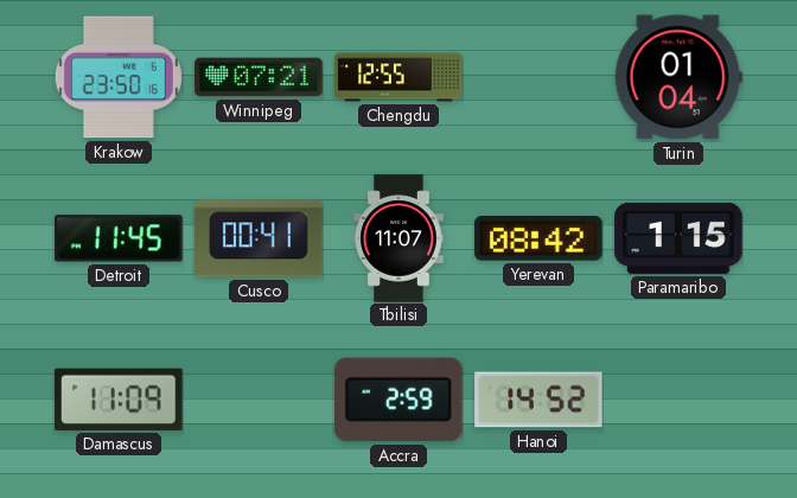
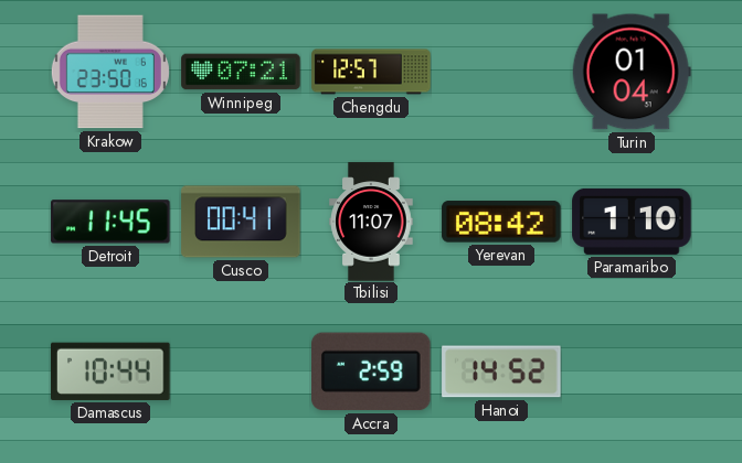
Chengdu: 12:55 -> 12:57 (371, 72)
Paramaribo: 1:15 -> 1:10 (632, 222)
Damascus: 11:09 -> 10:44 (112, 372)
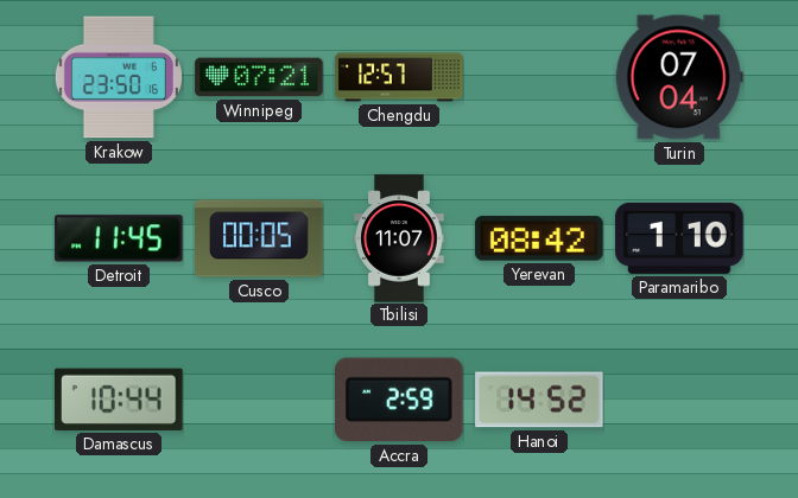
Turin: 01:04 -> 07:04 (679, 77)
Cusco: 00:41 -> 00:05 (259, 238)
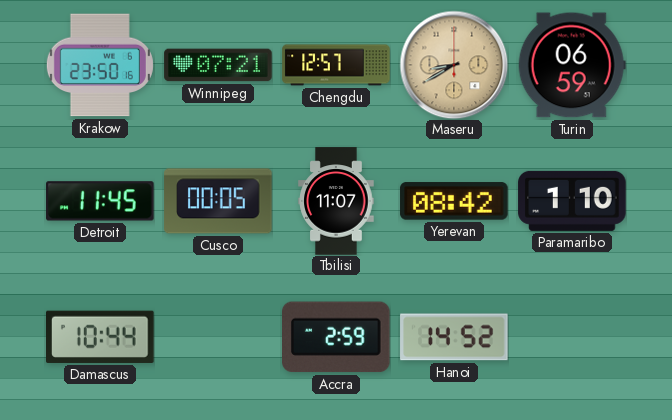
Maseru: none -> 8:40 (454, 65)
Turin: 07:04 -> 06:59 (572, 65)
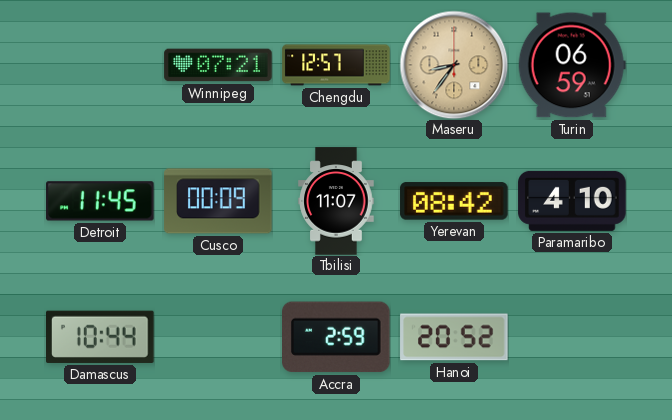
Krakow: 23:50 -> none (100, 65)
Maseru: 8:40 -> 8:36 (454, 65)
Cusco: 00:05 -> 00:09 (218, 201)
Paramaribo: 1:10 -> 4:10 (572, 201)
Hanoi: 14:52 -> 20:52 (454, 337)
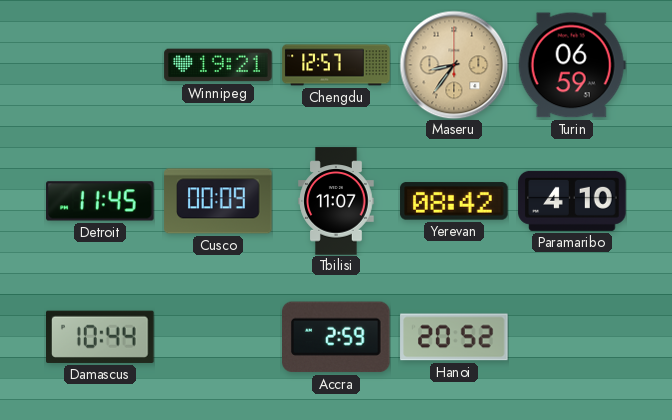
Winnipeg: 07:21 -> 19:21 (218, 65)
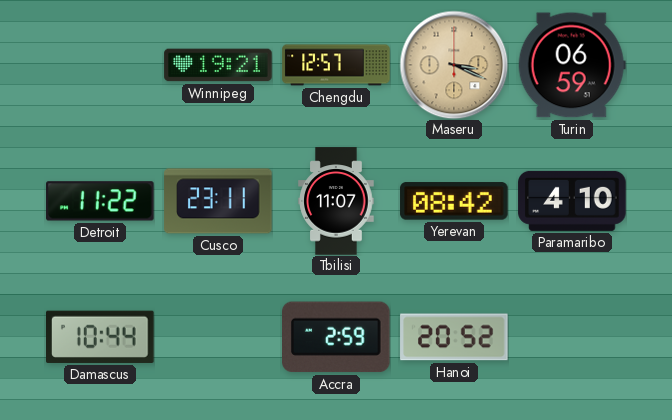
Maseru: 8:36 -> 3:19 (454, 65)
Detroit: 11:45 -> 11:22 (100, 201)
Cusco: 00:09 -> 23:11 (218, 201)
